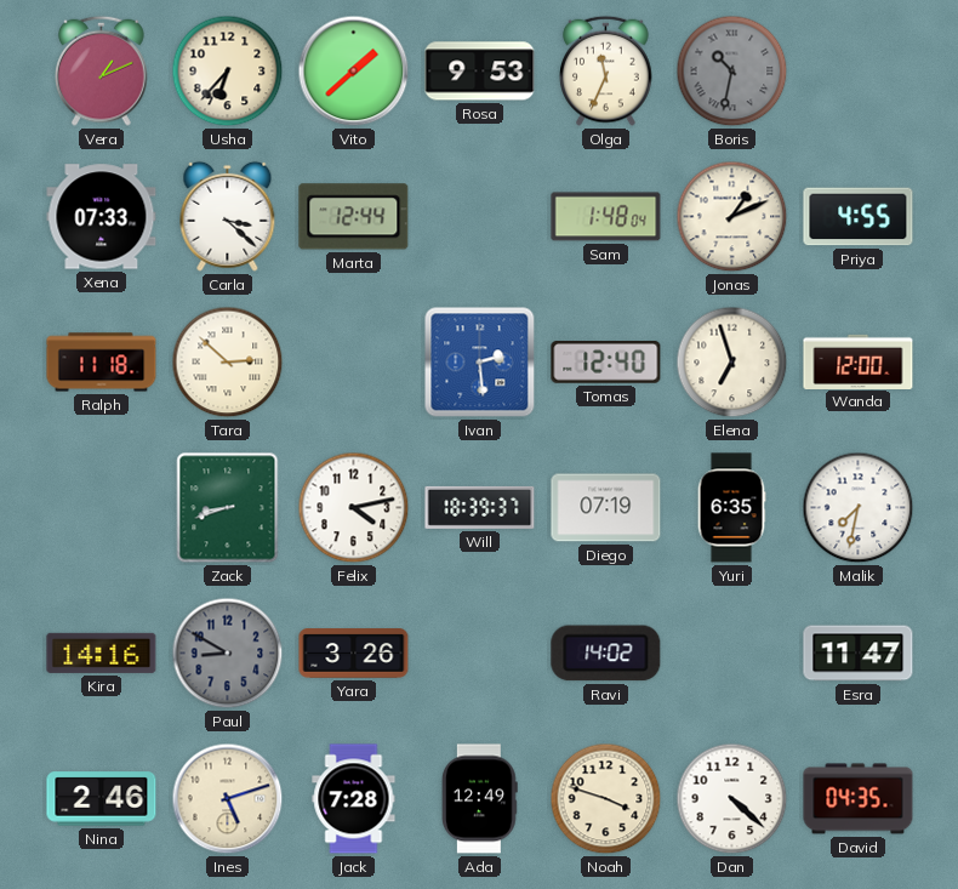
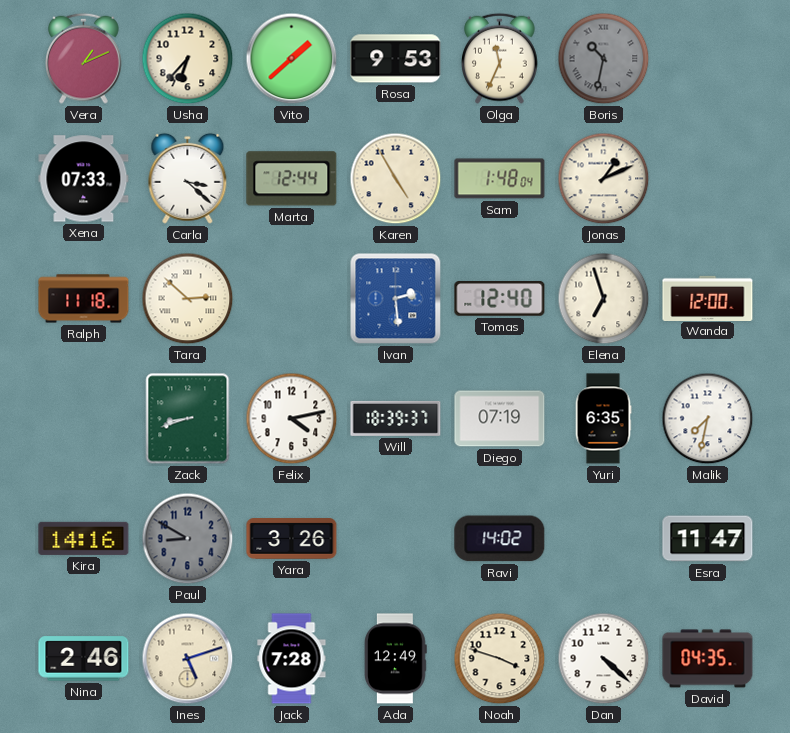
Karen: none -> 4:55 (396, 179)
Priya: 4:55 -> none (859, 217)
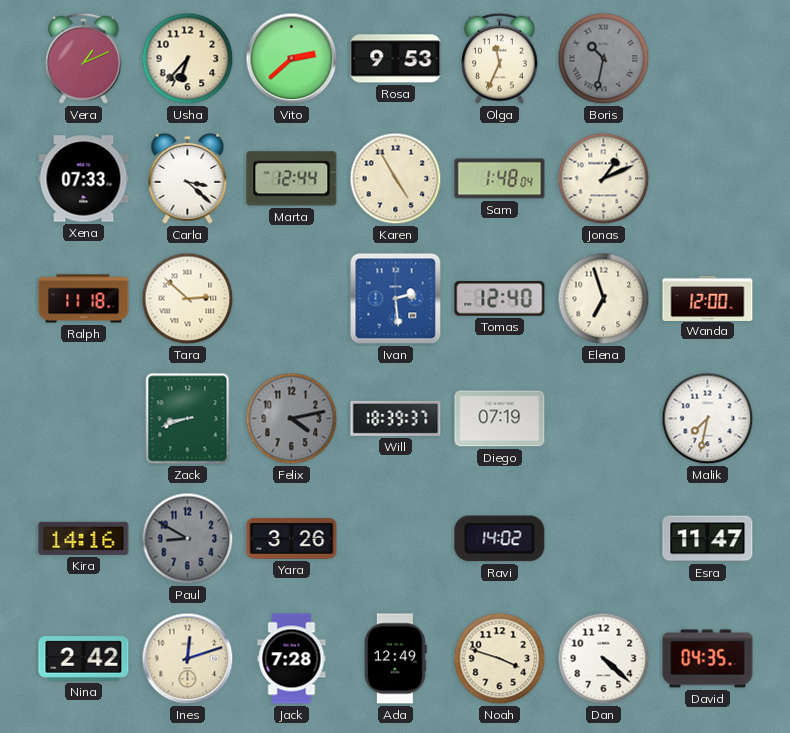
Vito: 1:38 -> 2:38 (292, 59)
Felix dial: white -> grey (292, 419)
Yuri: 6:35 -> none (603, 419)
Nina: 2:46 -> 2:42 (84, 659)
Ines: 5:12 -> 12:12 (188, 659)
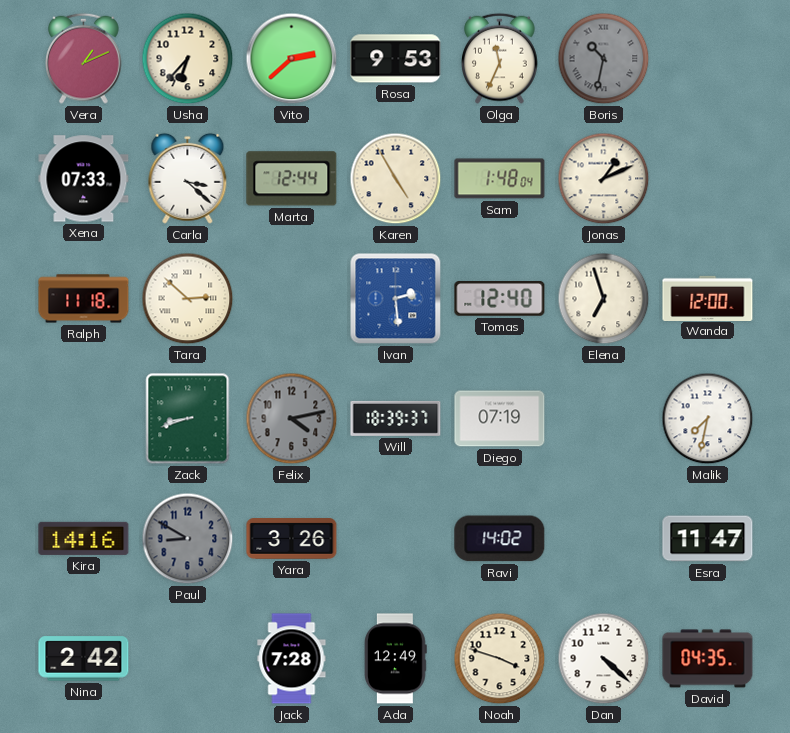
Ines: 12:12 -> none (188, 659)
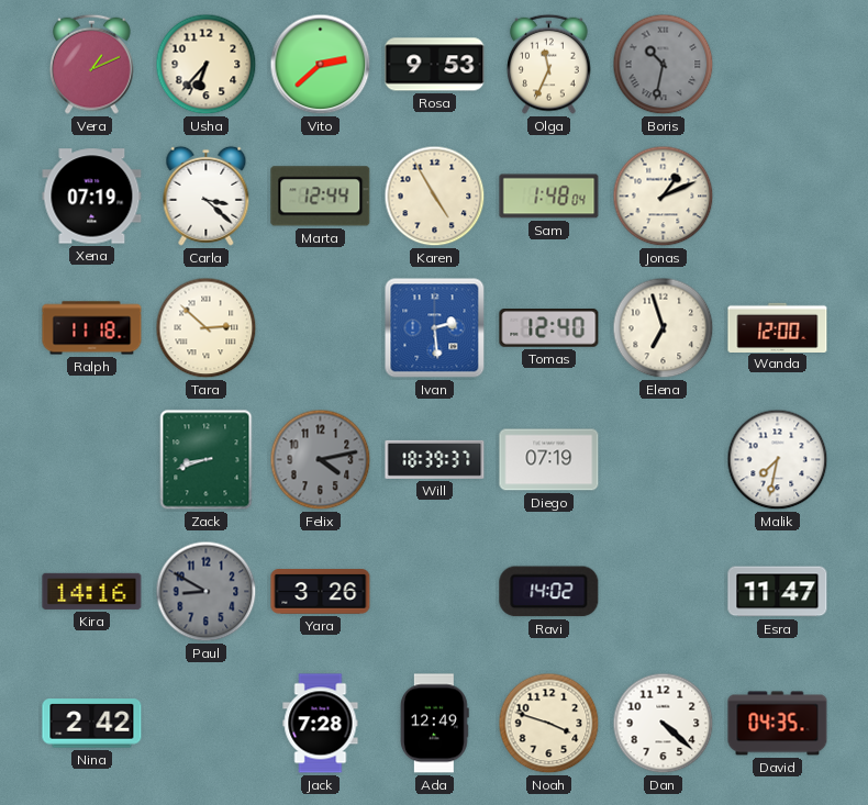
Xena: 07:33 -> 07:19 (92, 197)
